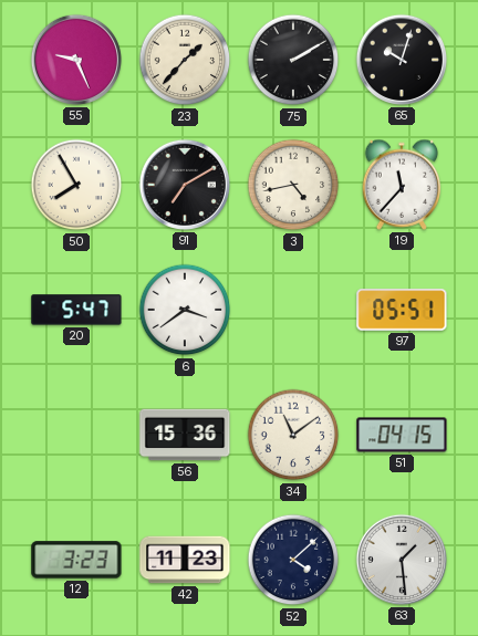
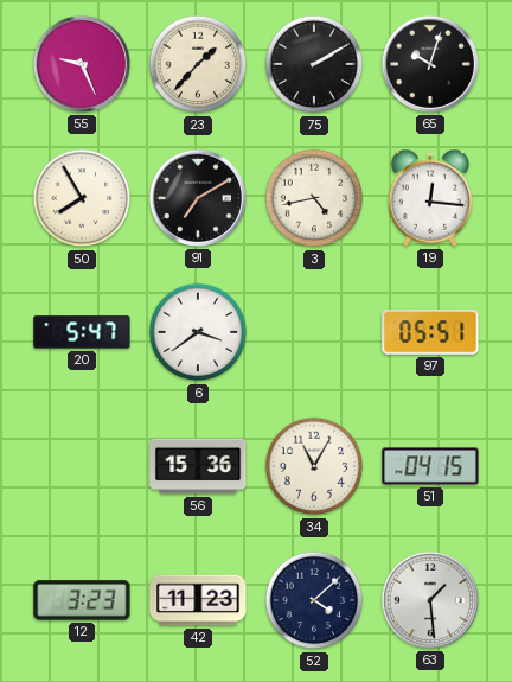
19: 11:37 -> 12:16 (430, 198)
34: 11:09 -> 11:05 (314, 466)
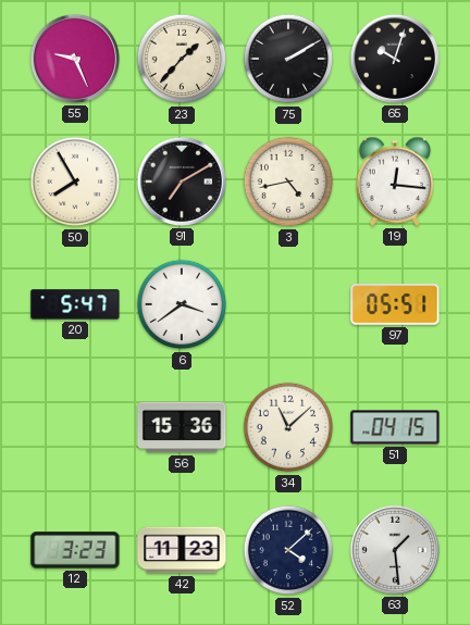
34: 11:05 -> 11:08 (288, 427)
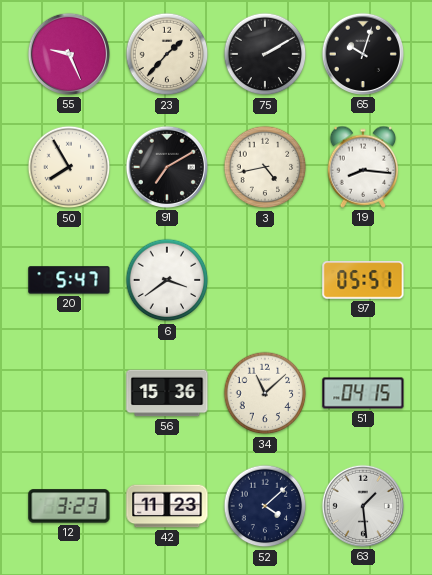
19: 12:16 -> 8:16 (363, 167)
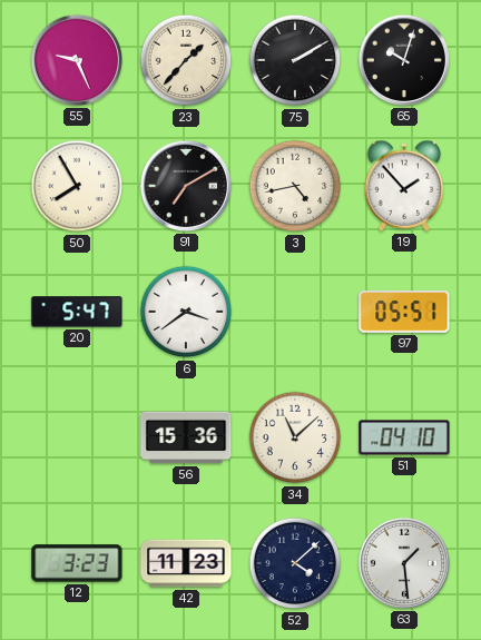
19: 8:16 -> 1:53 (404, 186)
51: 04:15 -> 04:10 (404, 437)
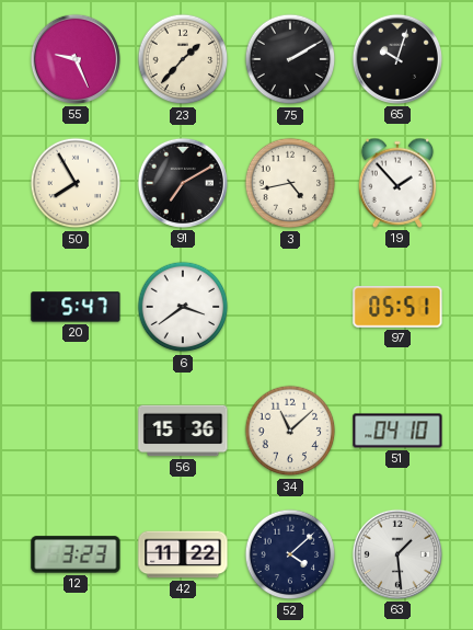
42: 11:23 -> 11:22 (183, 554)
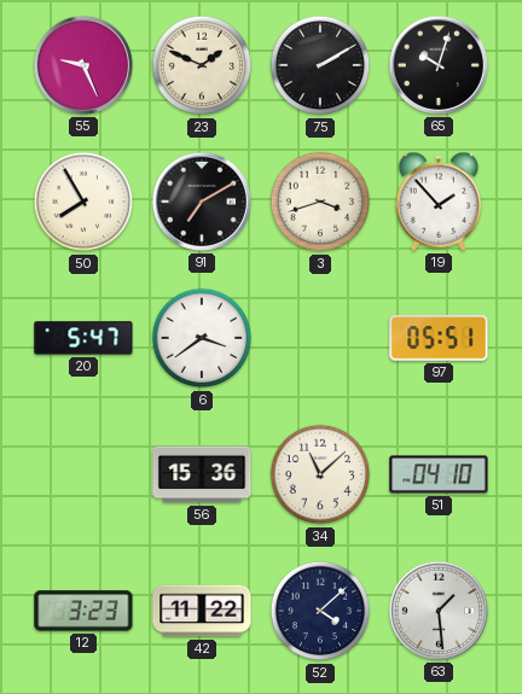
23: 1:37 -> 1:49 (202, 65)
3: 4:43 -> 3:42 (320, 202)
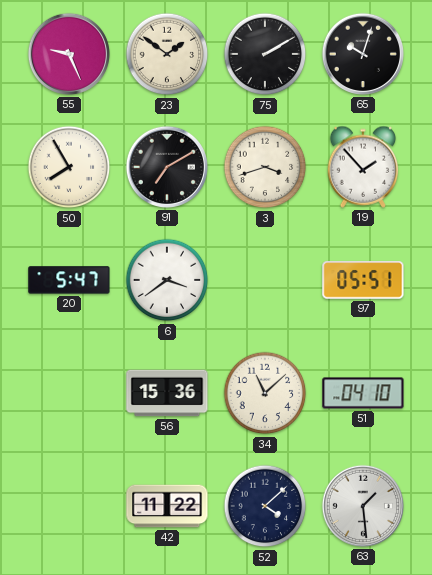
23: 1:49 -> 1:51 (167, 54)
12: 3:23 -> none (83, 611)
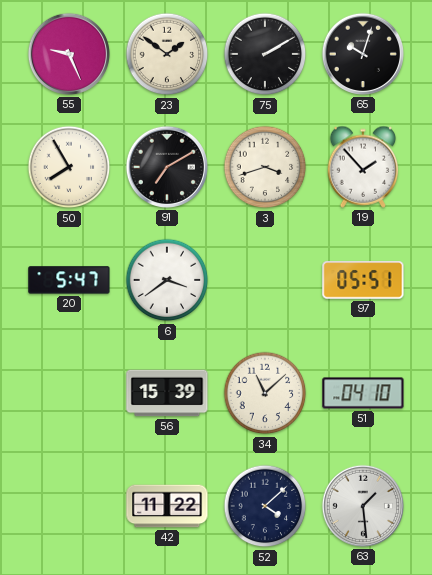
56: 15:36 -> 15:39 (167, 393)
